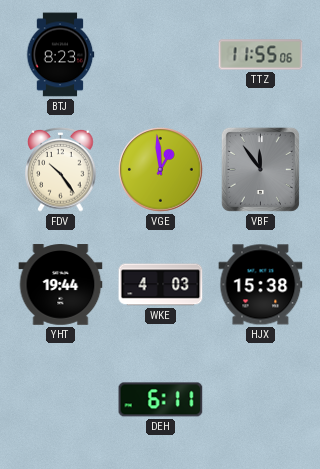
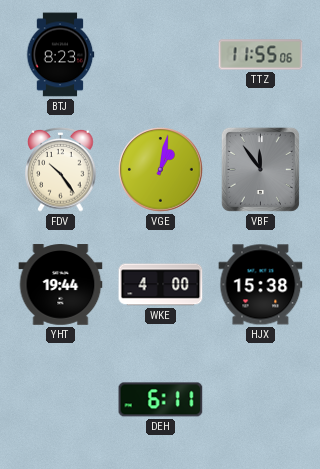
VGE: 12:59 -> 1:02 (161, 170)
WKE: 4:03 -> 4:00 (161, 285)
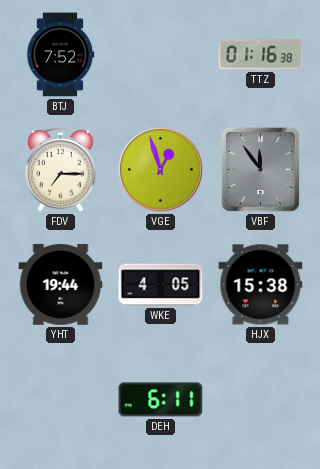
BTJ: 8:23 -> 7:52 (60, 55)
TTZ: 11:55 -> 01:16 (261, 55)
FDV: 10:24 -> 7:15 (61, 170)
VGE: 1:02 -> 12:57 (161, 170)
WKE: 4:00 -> 4:05 (161, 285)
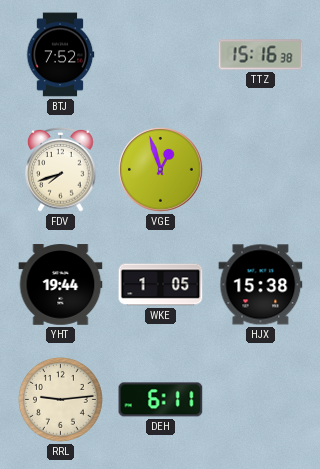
TTZ: 01:16 -> 15:16 (261, 55)
FDV: 7:15 -> 7:42 (61, 170)
VBF: 11:54 -> none (260, 169)
WKE: 4:05 -> 1:05 (161, 285)
RRL: none -> 9:14 (60, 399)
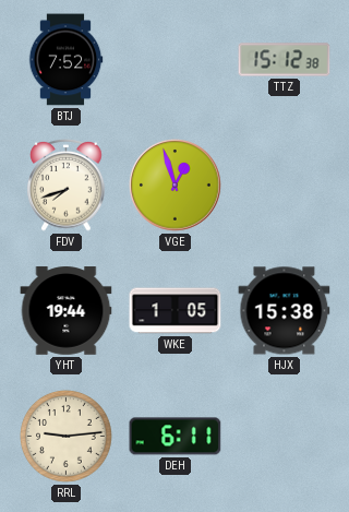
TTZ: 15:16 -> 15:12 (285, 60)
